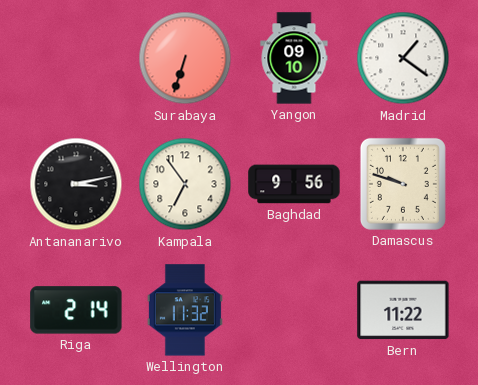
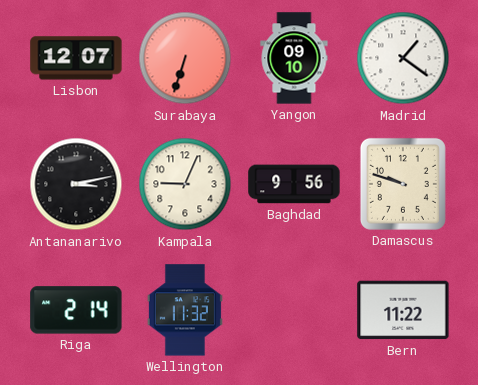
Lisbon: none -> 12:07 (76, 58)
Kampala: 6:54 -> 9:04 (185, 184)
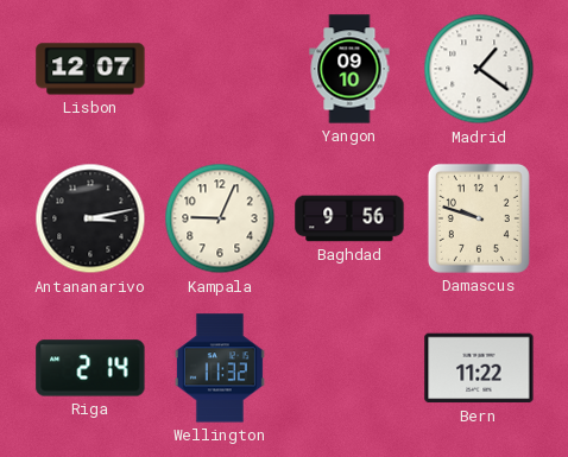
Surabaya: 6:33 -> none (185, 58)
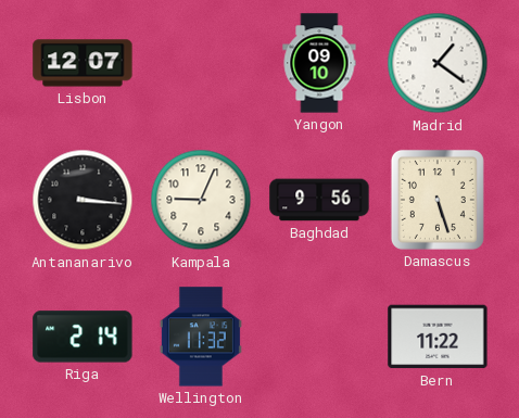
Antananarivo: 3:13 -> 3:16 (83, 200)
Damascus: 9:48 -> 5:27 (438, 200)
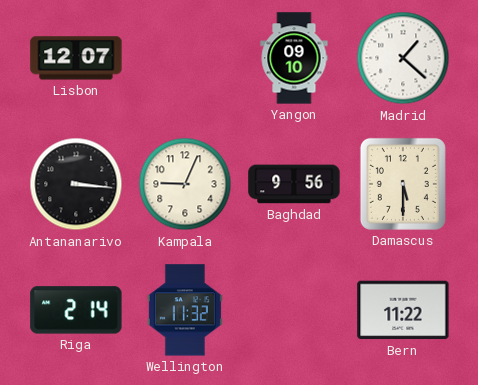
Madrid: 1:21 -> 1:22 (403, 58)
Damascus: 5:27 -> 5:30 (403, 184)
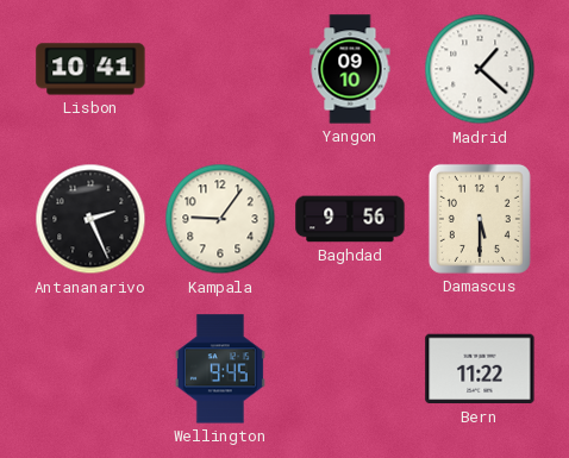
Lisbon: 12:07 -> 10:41 (90, 69)
Antananarivo: 3:16 -> 2:26 (90, 219)
Kampala: 9:04 -> 9:06 (220, 219)
Riga: 2:14 -> none (76, 310)
Wellington: 11:32 -> 9:45 (220, 369)
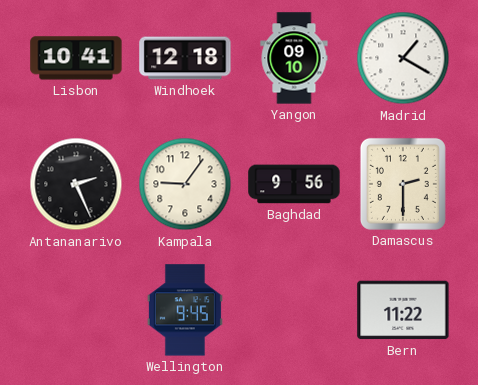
Windhoek: none -> 12:18 (185, 58)
Madrid: 1:22 -> 1:20 (403, 58)
Damascus: 5:30 -> 2:30 (403, 184)
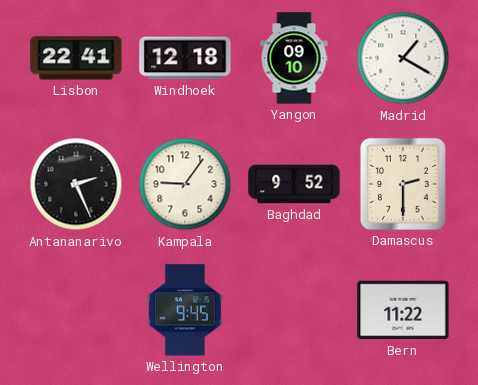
Lisbon: 10:41 -> 22:41 (76, 58)
Baghdad: 9:56 -> 9:52 (294, 184)
